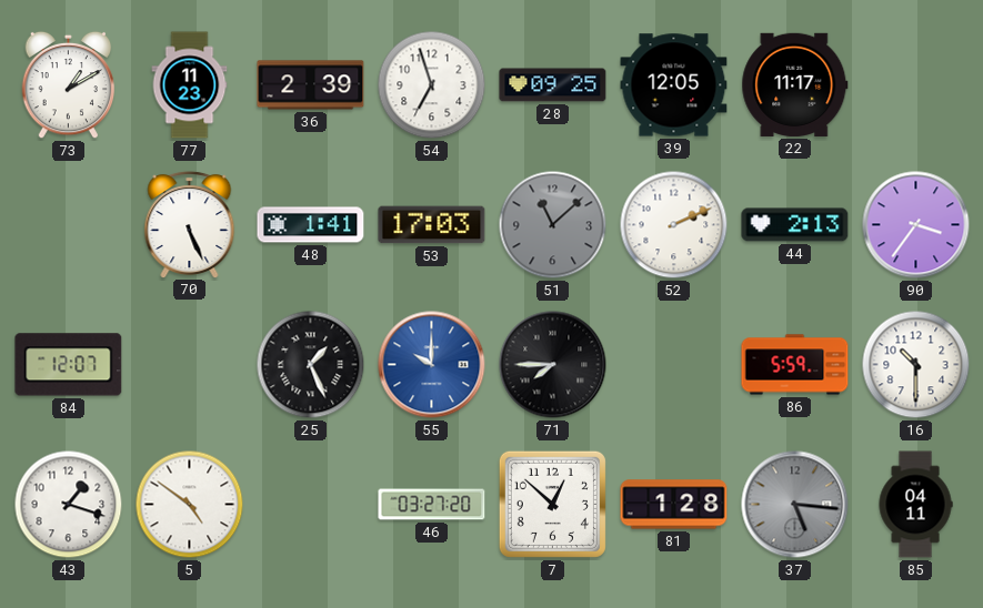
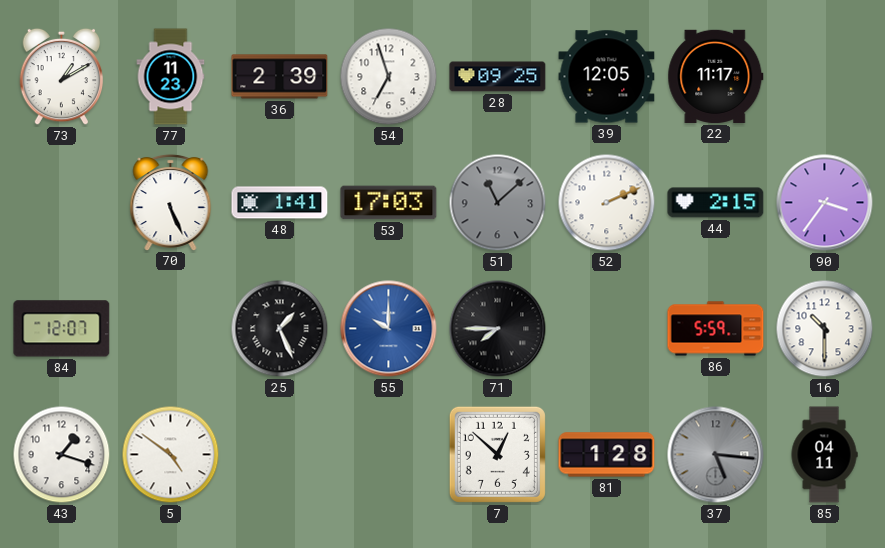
44: 2:13 -> 2:15 (716, 203)
46: 03:27 -> none (432, 505)
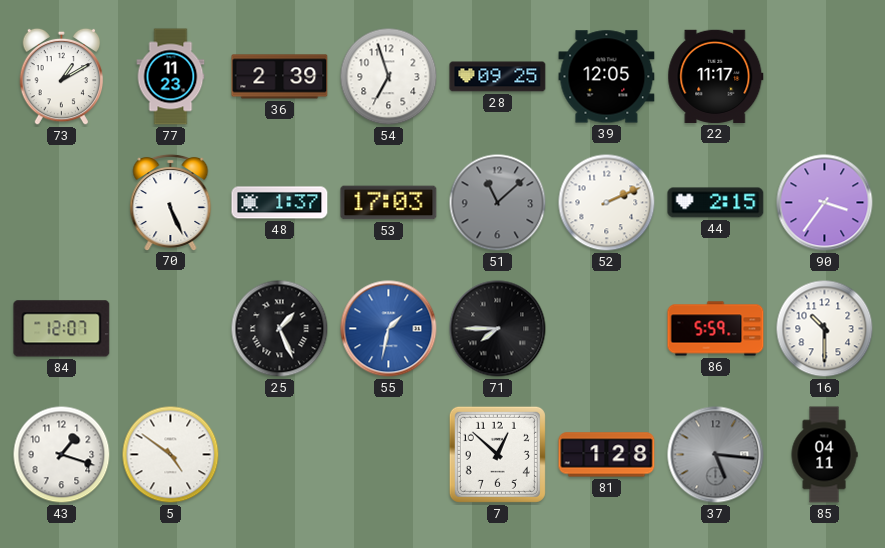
48: 1:41 -> 1:37 (280, 203)
55: 10:00 -> 1:32 (389, 329)
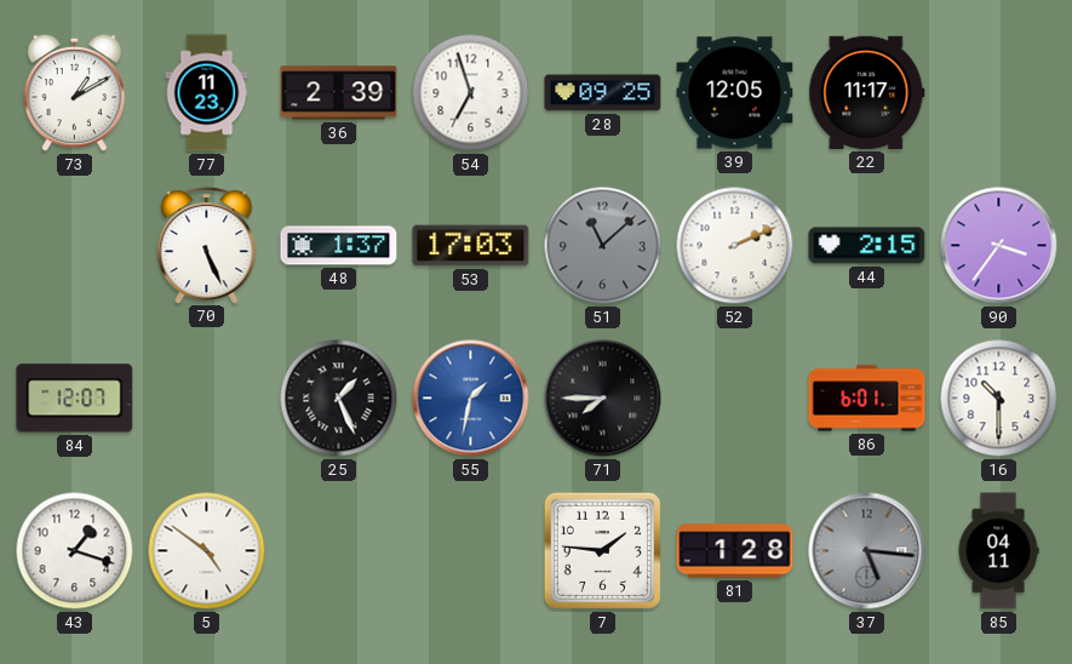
86: 5:59 -> 6:01 (867, 399)
7: 12:52 -> 1:46 (602, 550)
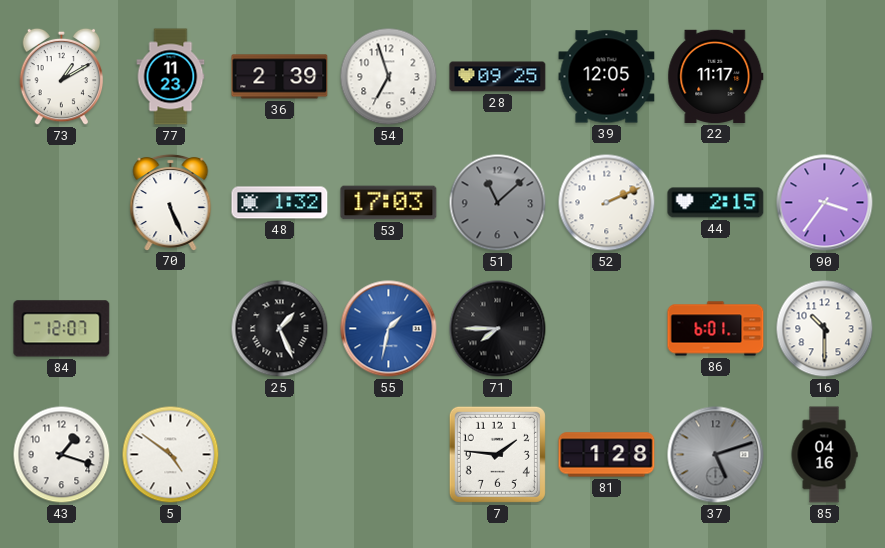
48: 1:37 -> 1:32 (280, 203)
37: 5:16 -> 5:12 (716, 455)
85: 04:11 -> 04:16 (824, 455)
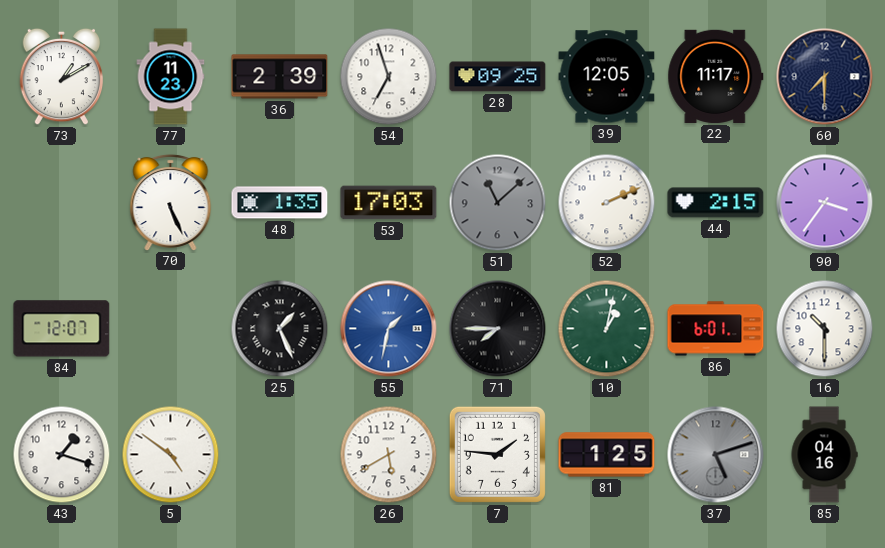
60: none -> 7:30 (825, 77)
48: 1:32 -> 1:35 (280, 203)
10: none -> 1:02 (607, 329)
26: none -> 5:40 (389, 455)
81: 1:28 -> 1:25 (607, 455)
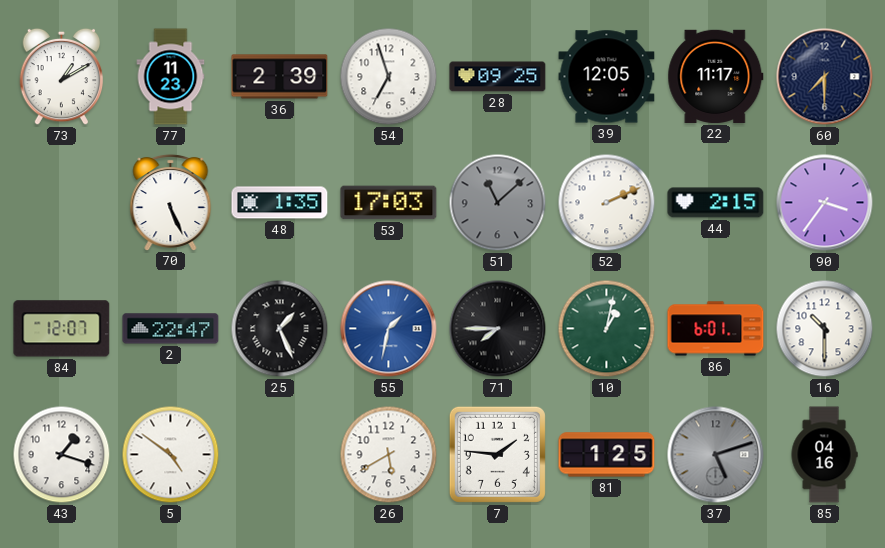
2: none -> 22:47 (171, 329)
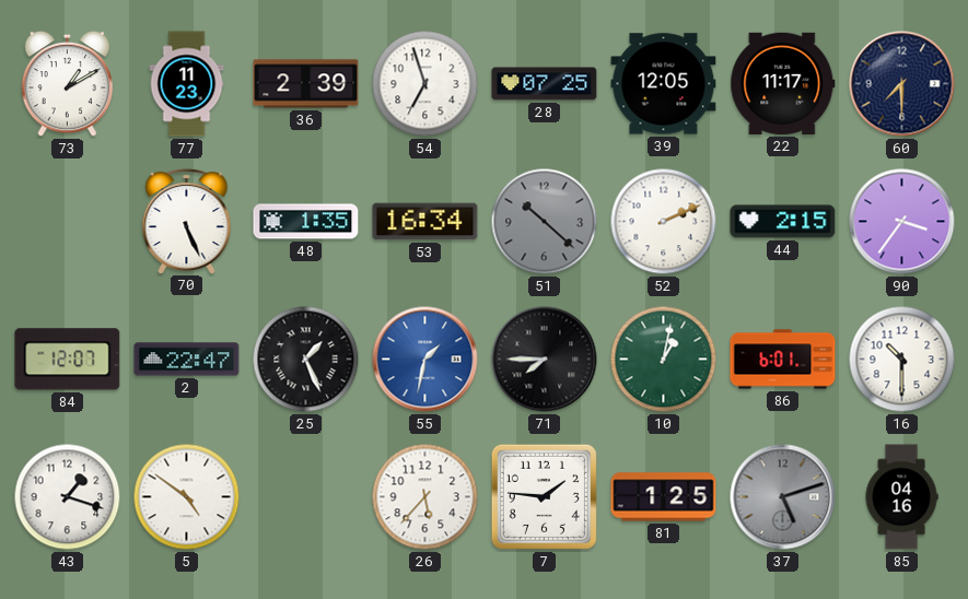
28: 09:25 -> 07:25 (545, 84)
53: 17:03 -> 16:34 (425, 222)
51: 11:08 -> 10:22 (545, 222)
26: 5:40 -> 5:37 (425, 497)
